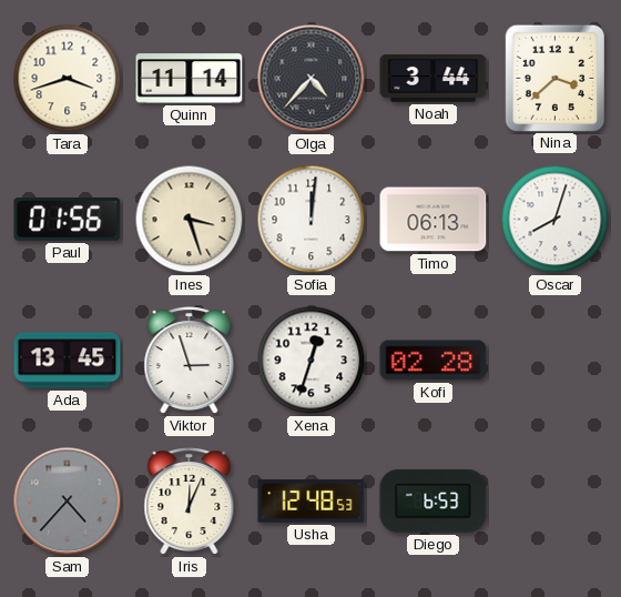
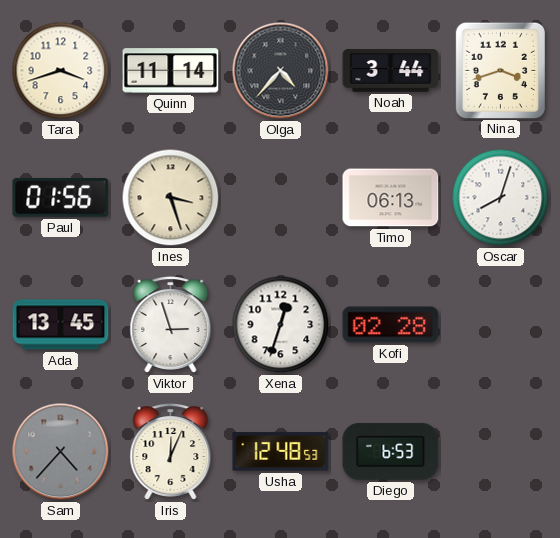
Nina: 3:38 -> 3:42 (500, 70)
Sofia: 12:01 -> none (312, 220)
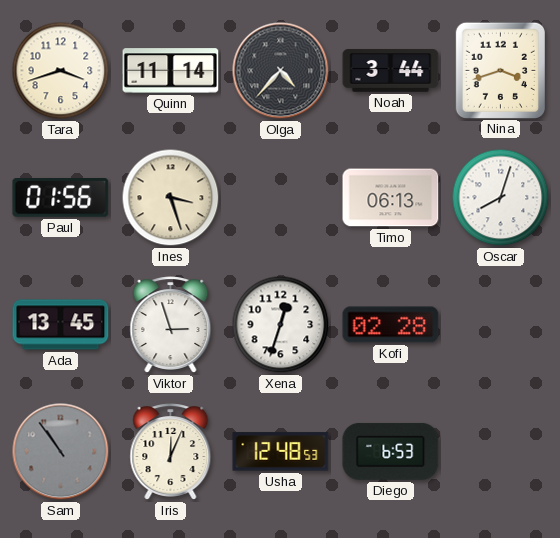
Sam: 4:37 -> 10:54 (61, 452)
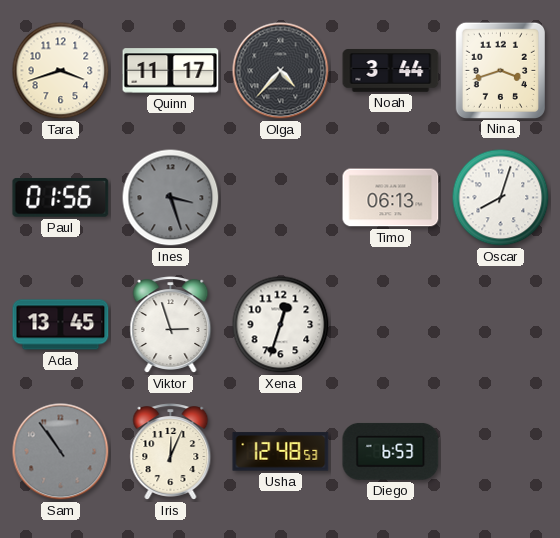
Quinn: 11:14 -> 11:17 (171, 71)
Ines dial: cream -> grey (171, 198)
Kofi: 02:28 -> none (391, 325)
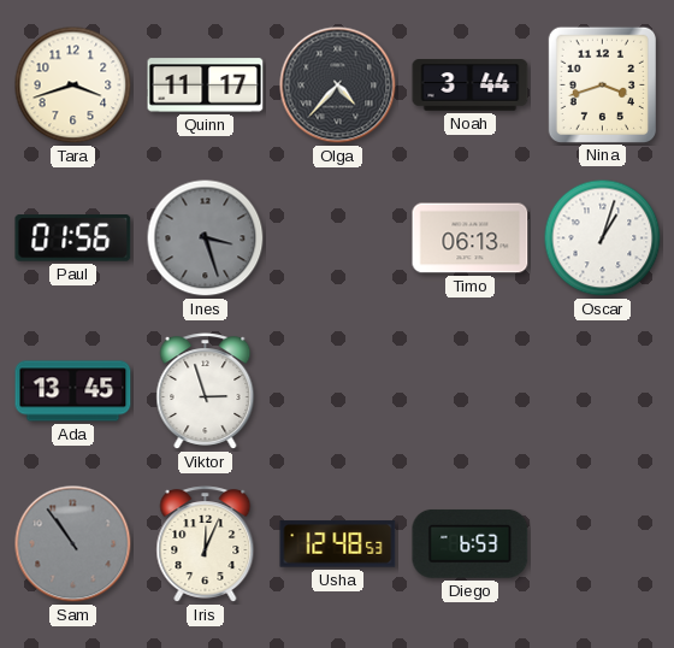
Oscar: 8:03 -> 1:03 (603, 238)
Xena: 12:33 -> none (281, 325)
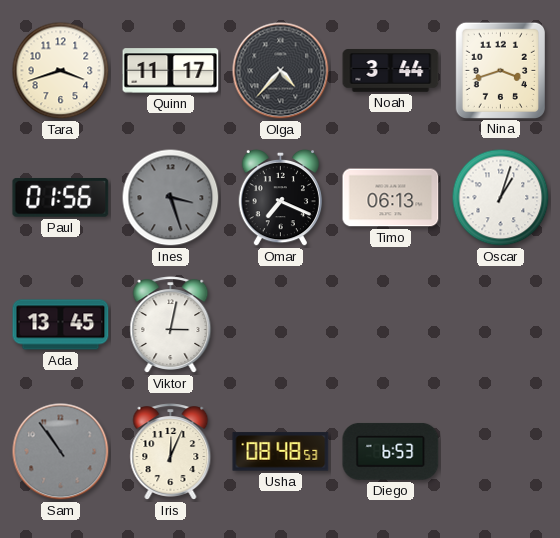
Omar: none -> 7:19 (280, 198)
Viktor: 2:57 -> 3:02 (171, 325)
Usha: 12:48 -> 08:48 (281, 452)
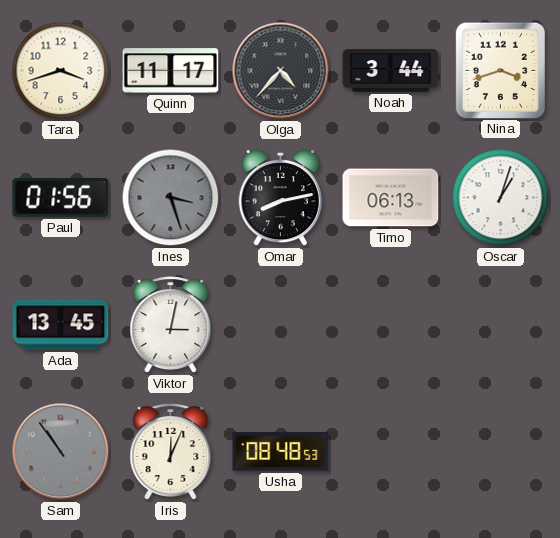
Omar: 7:19 -> 8:13 (280, 198)
Diego: 6:53 -> none (391, 451)
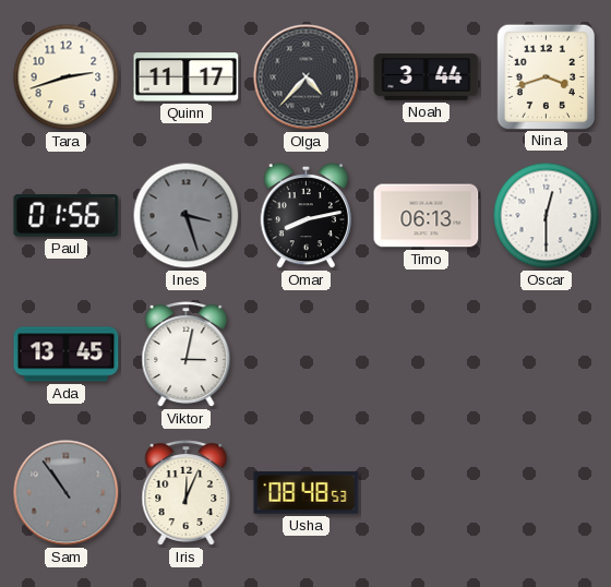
Tara: 3:42 -> 2:42 (67, 77)
Oscar: 1:03 -> 12:30 (547, 216)
